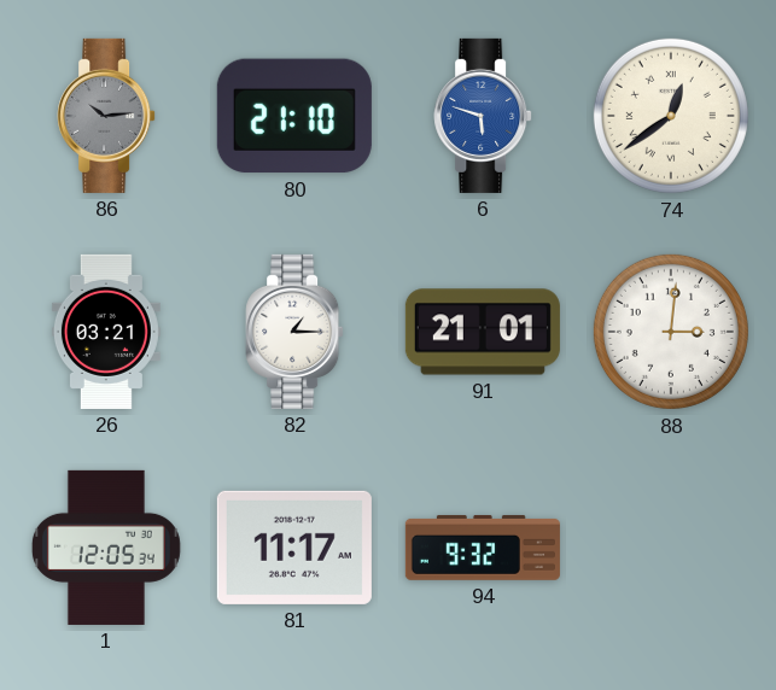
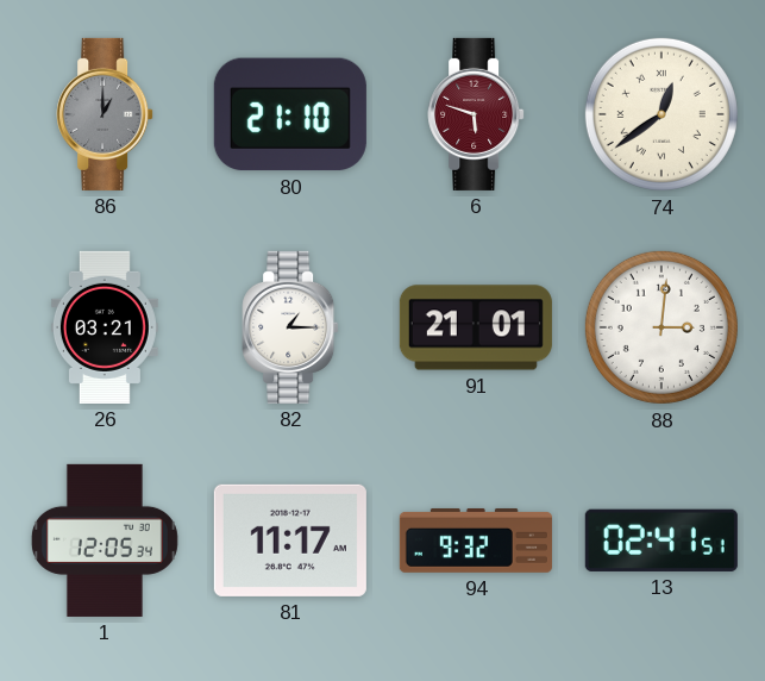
86: 10:14 -> 1:00 (105, 114)
6 dial: blue -> burgundy (476, 114)
13: none -> 02:41 (661, 541)
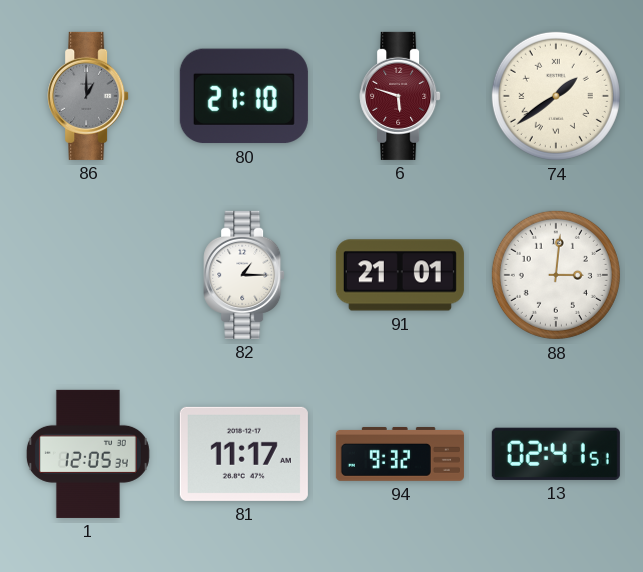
74: 12:39 -> 1:39 (556, 96)
26: 03:21 -> none (105, 327)
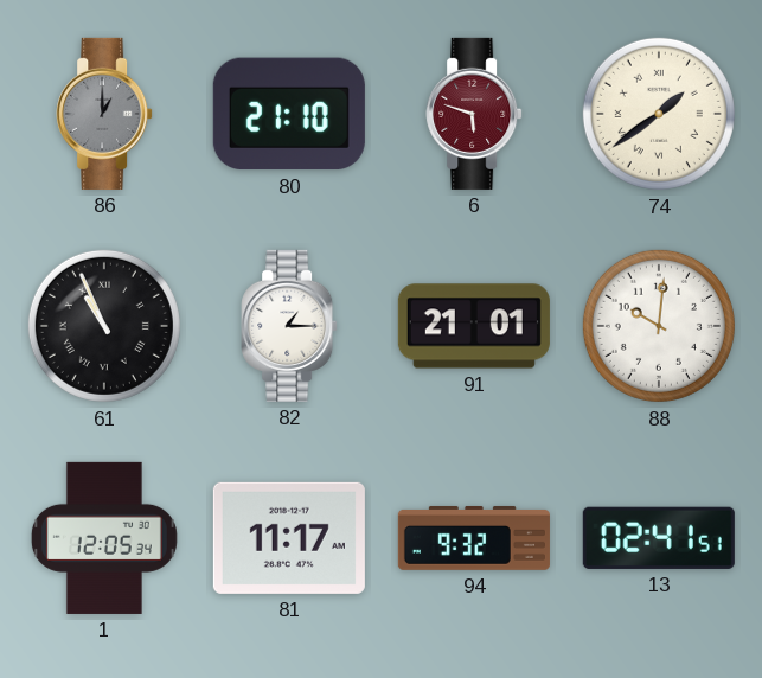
61: none -> 10:56 (104, 326)
88: 3:01 -> 10:01 (659, 326)
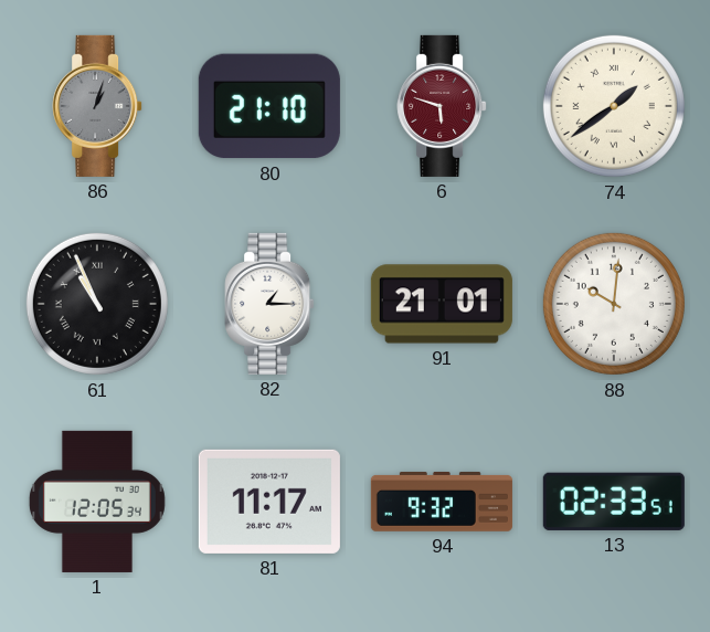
86: 1:00 -> 1:03 (97, 106)
13: 02:41 -> 02:33 (614, 502)
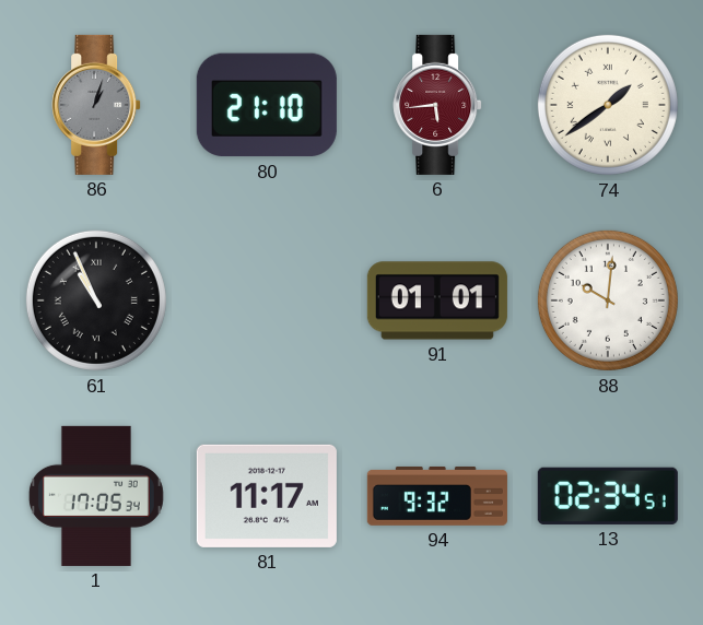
6: 5:48 -> 5:44 (437, 105)
82: 1:15 -> none (269, 304)
91: 21:01 -> 01:01 (437, 300)
1: 12:05 -> 17:05 (96, 496)
13: 02:33 -> 02:34 (608, 496)
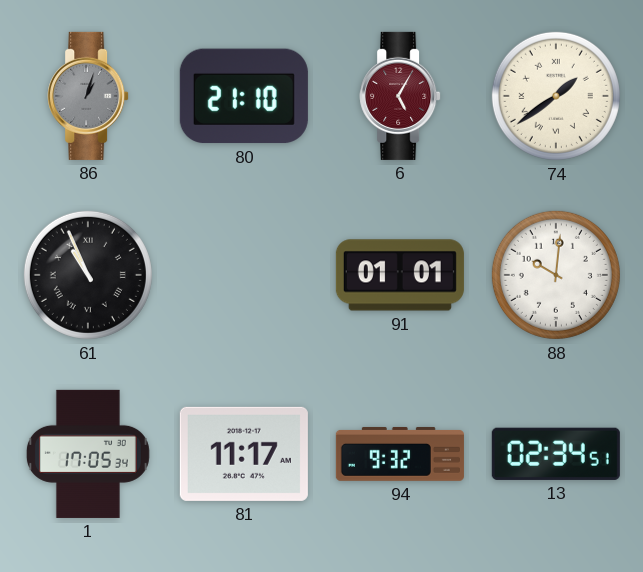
6: 5:44 -> 5:05 (400, 96)
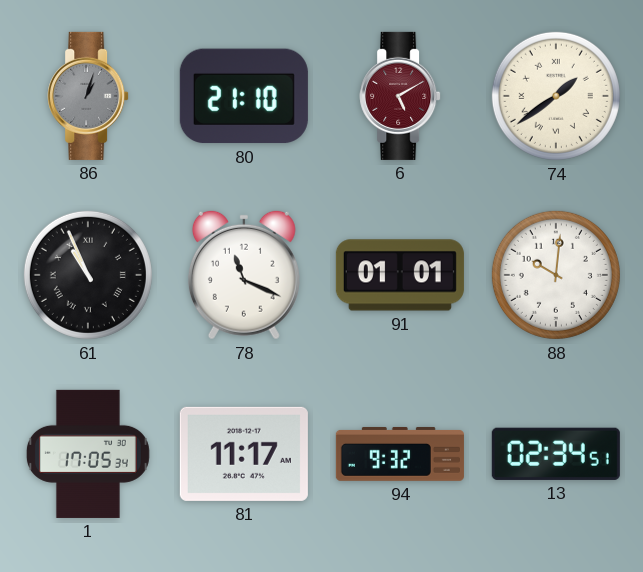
6: 5:05 -> 5:10 (400, 96)
78: none -> 11:19 (244, 275)
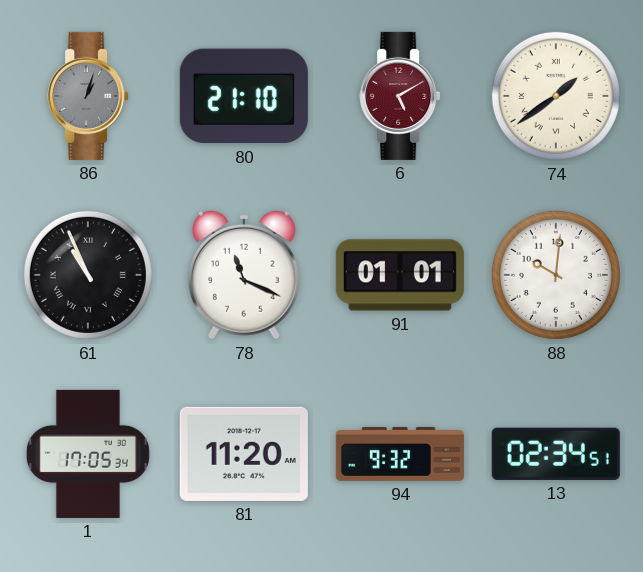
81: 11:17 -> 11:20 (244, 454)
